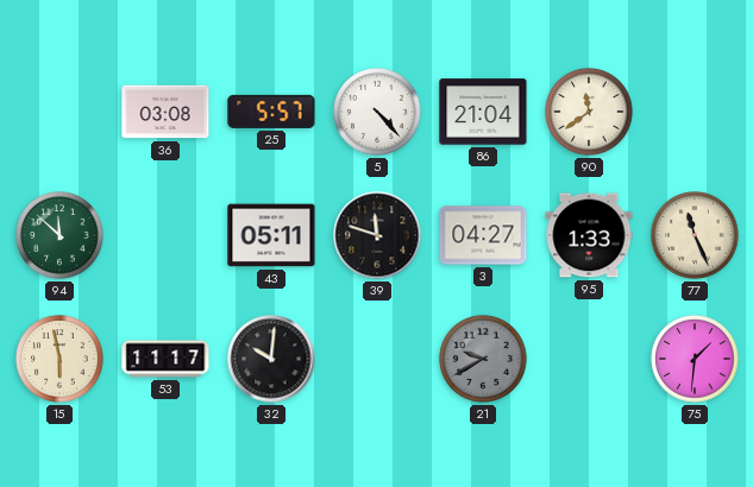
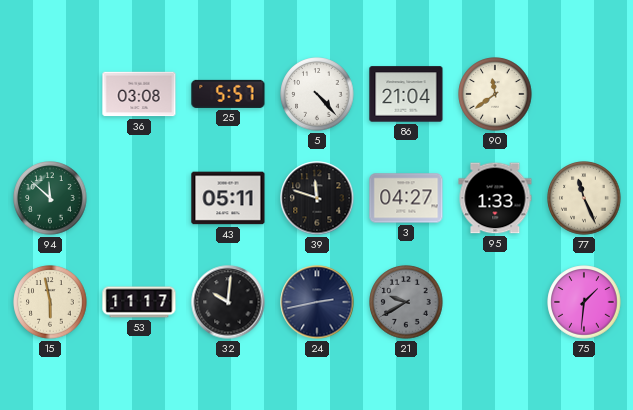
24: none -> 2:43 (317, 302)
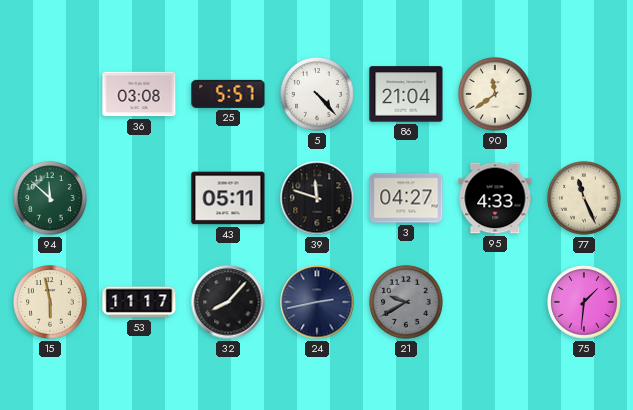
95: 1:33 -> 4:33 (495, 198)
32: 10:01 -> 8:07 (228, 302)
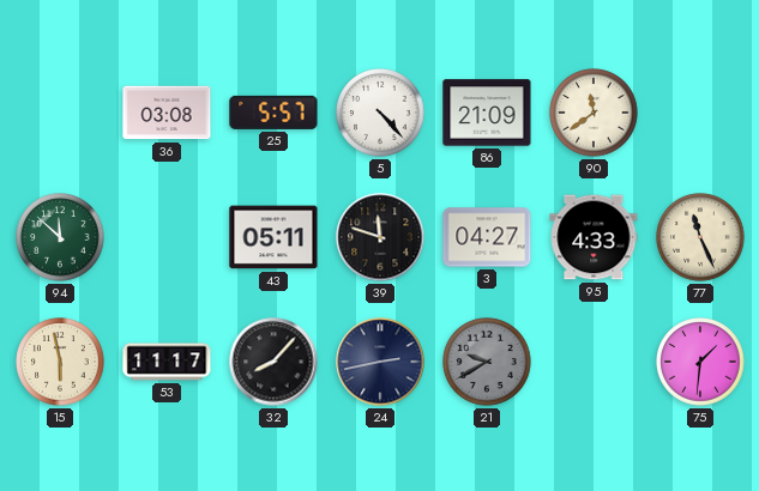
86: 21:04 -> 21:09 (487, 113)
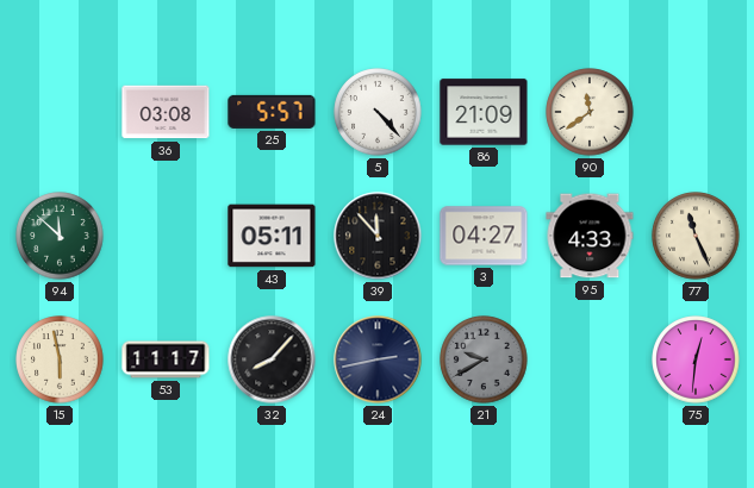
39: 11:48 -> 11:53 (378, 236)
75: 1:31 -> 12:31 (696, 359)
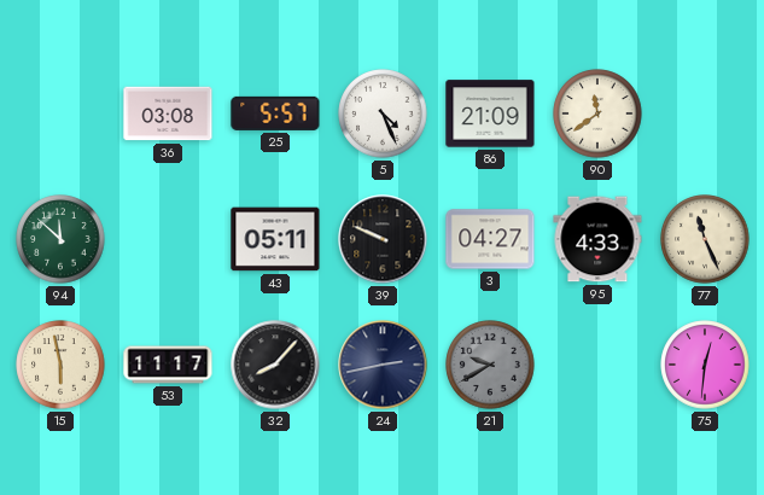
5: 4:23 -> 4:26 (383, 113)
39: 11:53 -> 9:49 (383, 239)
